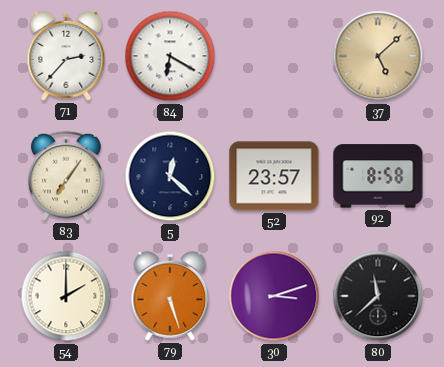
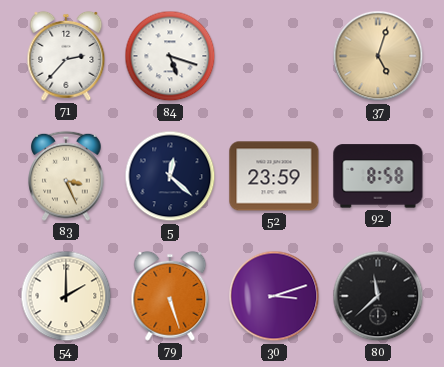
84: 6:20 -> 5:18 (170, 56)
37: 5:08 -> 5:03 (378, 56)
83: 7:06 -> 3:26 (66, 176)
52: 23:57 -> 23:59 (274, 176)
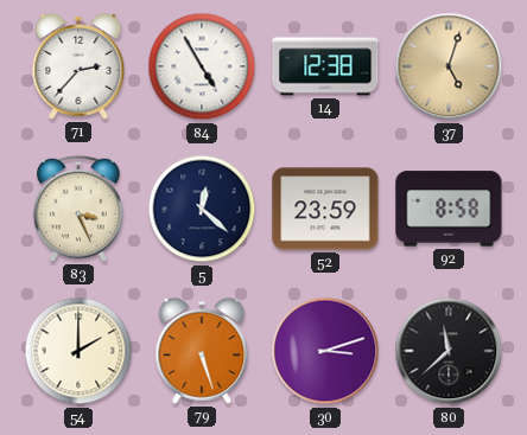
84: 5:18 -> 4:55 (202, 66)
14: none -> 12:38 (325, 66)
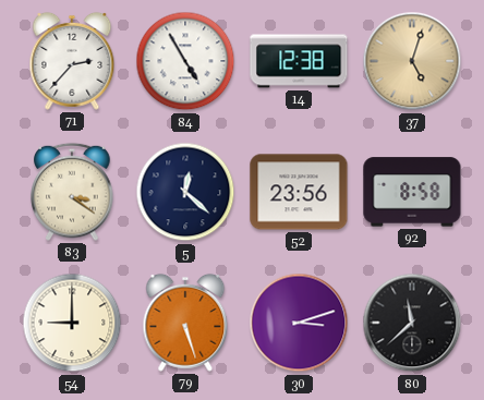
83: 3:26 -> 3:21 (72, 192)
52: 23:59 -> 23:56 (299, 192)
54: 2:00 -> 9:00 (72, 323)
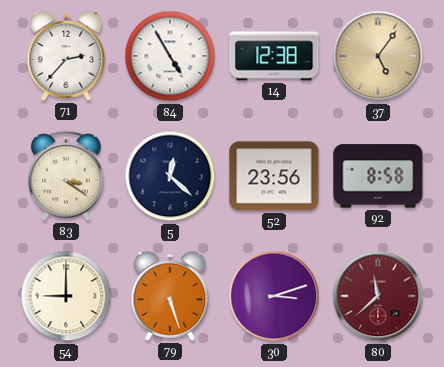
37: 5:03 -> 5:06 (378, 56)
80 dial: black -> burgundy (378, 296)
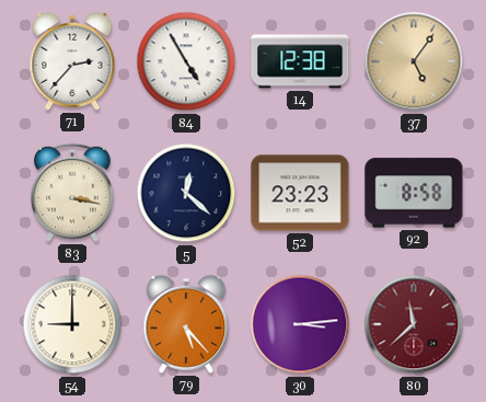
83: 3:21 -> 3:17 (72, 193)
52: 23:56 -> 23:23 (300, 193)
79: 5:27 -> 5:23 (186, 324)
30: 3:12 -> 3:14 (300, 324)
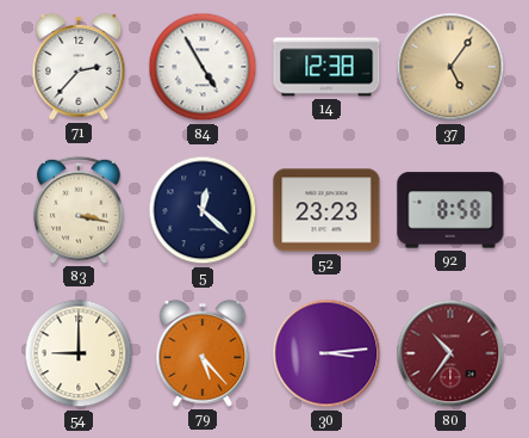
80: 11:38 -> 10:36 (450, 353)
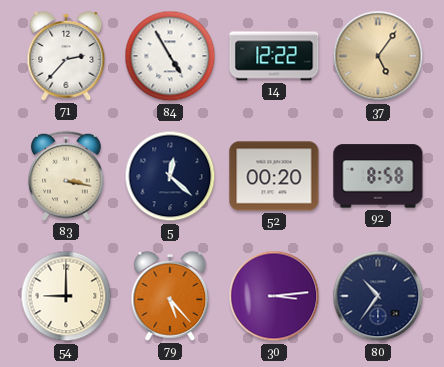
14: 12:38 -> 12:22 (274, 56)
52: 23:23 -> 00:20 (274, 176)
80 dial: burgundy -> navy (378, 296)
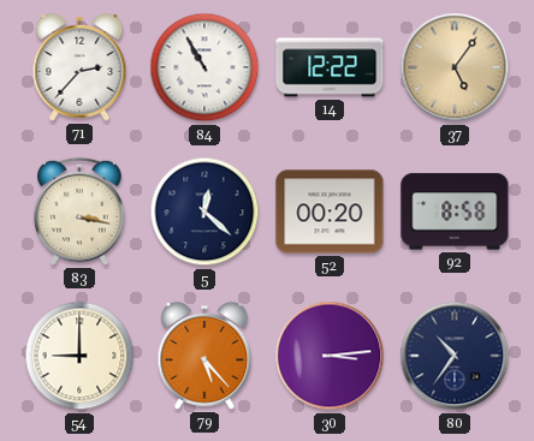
84: 4:55 -> 10:55 (204, 67)
